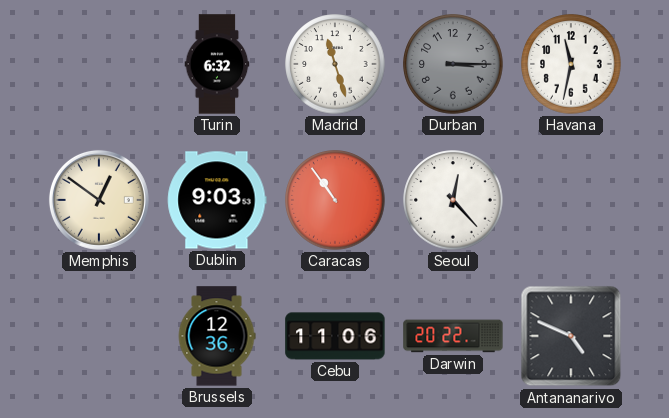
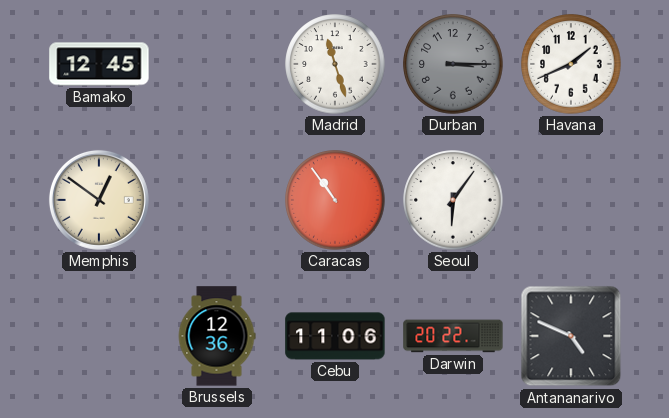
Bamako: none -> 12:45 (99, 64)
Turin: 6:32 -> none (217, 64)
Havana: 11:32 -> 1:41 (571, 64)
Dublin: 9:03 -> none (217, 200)
Seoul: 12:23 -> 6:06 (453, 200)
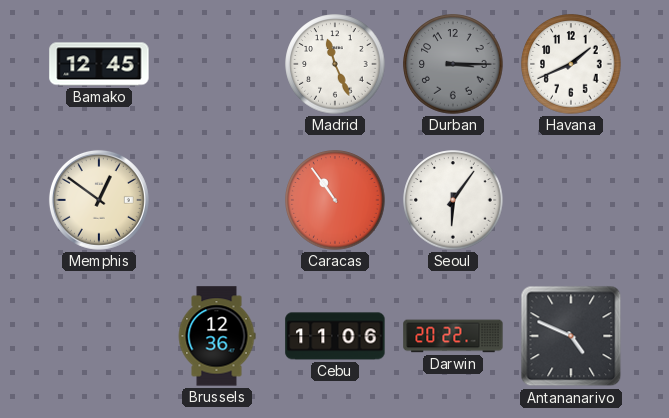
Madrid: 11:27 -> 11:26 (335, 64)
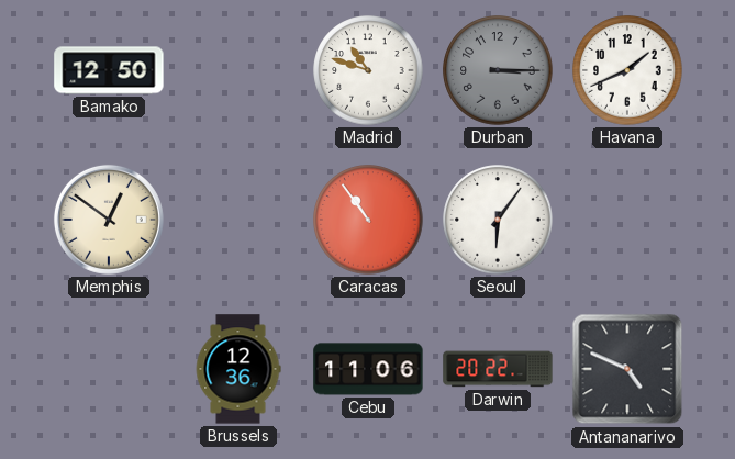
Bamako: 12:45 -> 12:50 (109, 70)
Madrid: 11:26 -> 10:48 (368, 70)
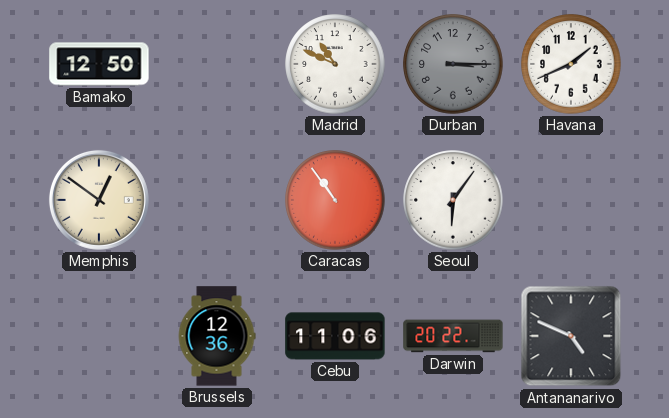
Madrid: 10:48 -> 10:49 (335, 64)
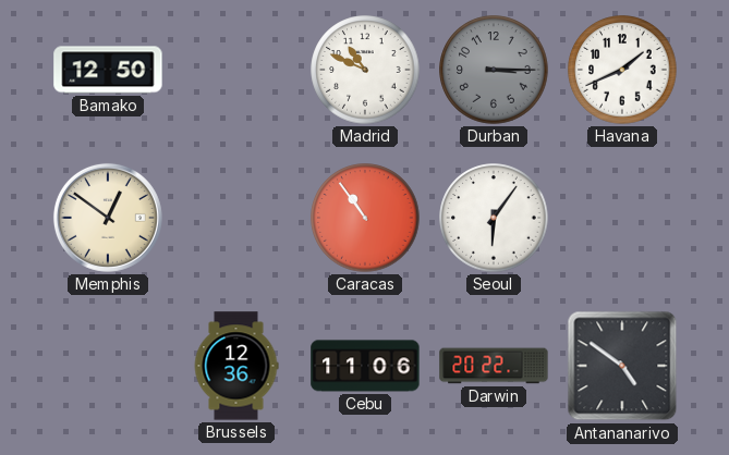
Antananarivo: 4:49 -> 4:51 (622, 366)
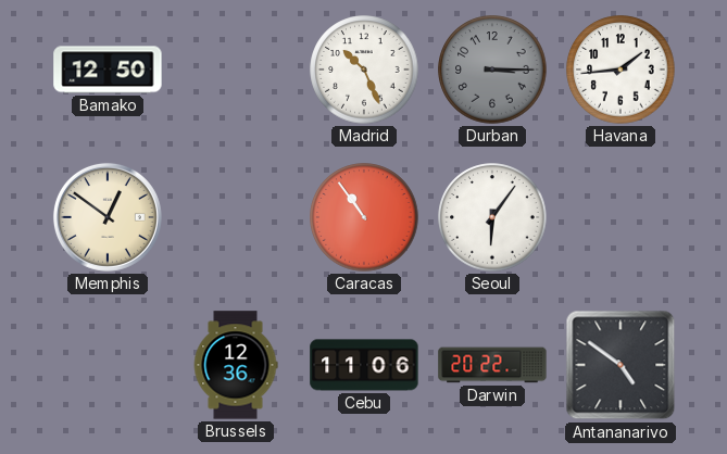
Madrid: 10:49 -> 10:26 (364, 70)
Havana: 1:41 -> 1:44 (621, 70)
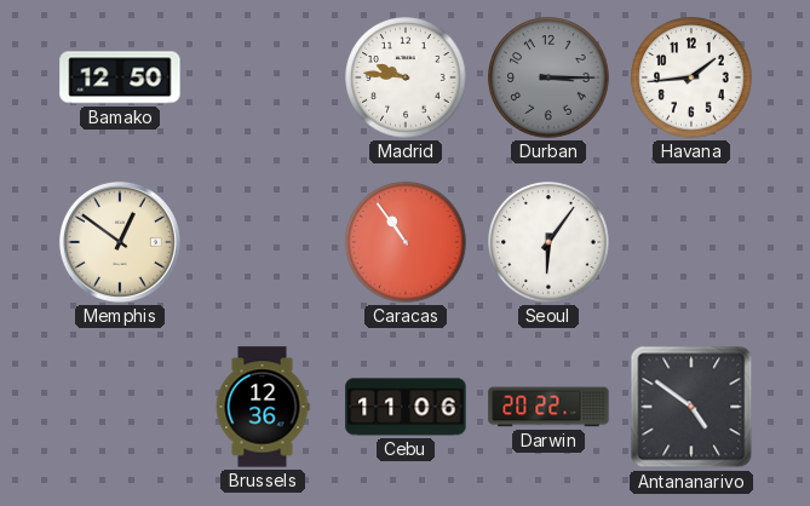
Madrid: 10:26 -> 9:46 (406, 77)
